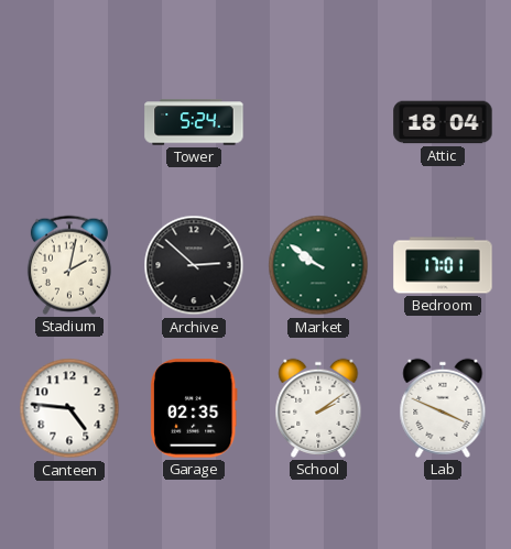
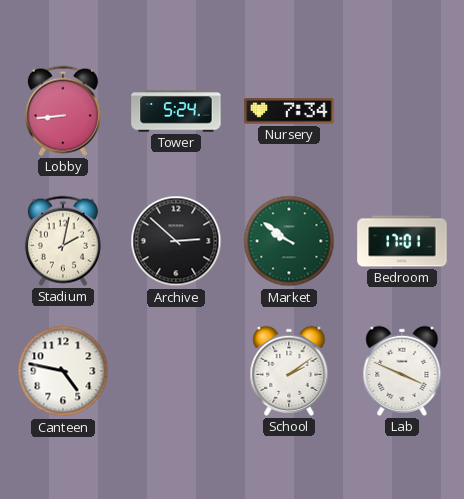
Lobby: none -> 8:44 (63, 111)
Nursery: none -> 7:34 (289, 111)
Attic: 18:04 -> none (443, 122)
Canteen: 4:46 -> 4:47 (63, 371)
Garage: 02:35 -> none (194, 408)
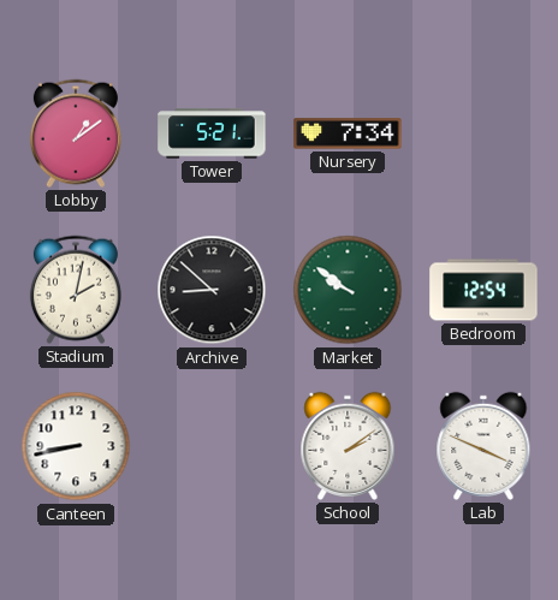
Lobby: 8:44 -> 1:09 (76, 133)
Tower: 5:24 -> 5:21 (212, 133)
Archive: 2:52 -> 8:52 (212, 290)
Bedroom: 17:01 -> 12:54 (483, 290)
Canteen: 4:47 -> 8:43 (76, 446)
